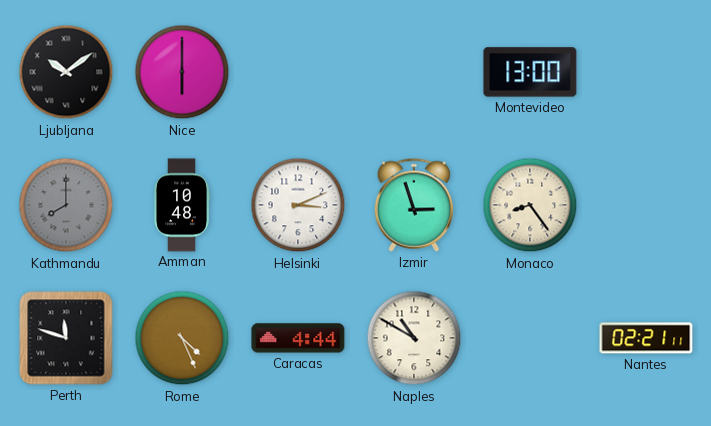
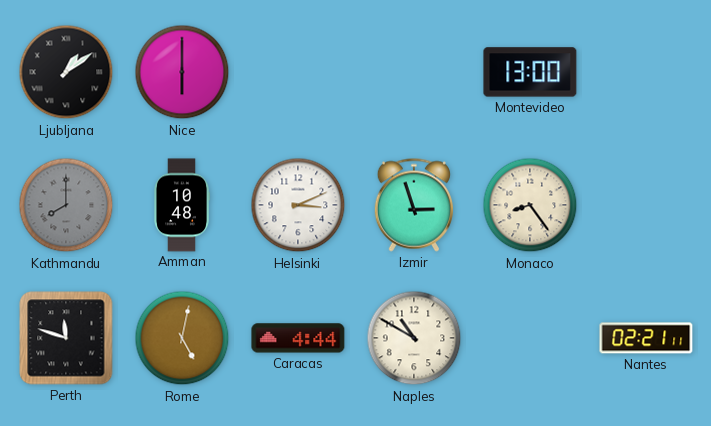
Ljubljana: 10:09 -> 1:09 (66, 72)
Rome: 4:26 -> 5:02 (182, 338)
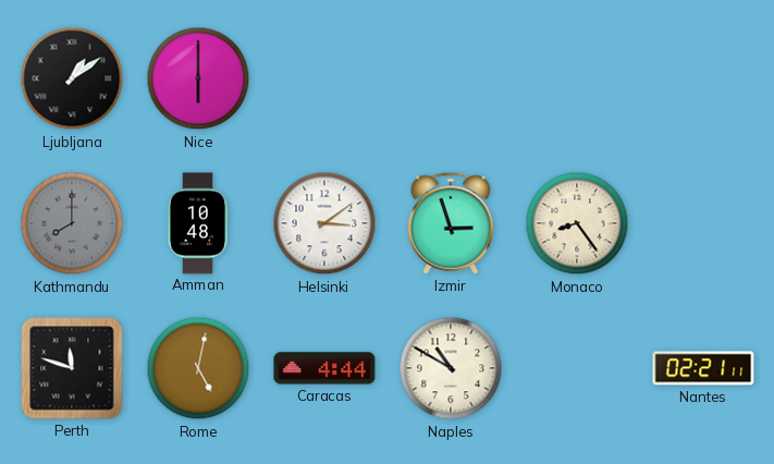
Montevideo: 13:00 -> none (530, 72)
Helsinki: 3:11 -> 3:09 (324, 223)
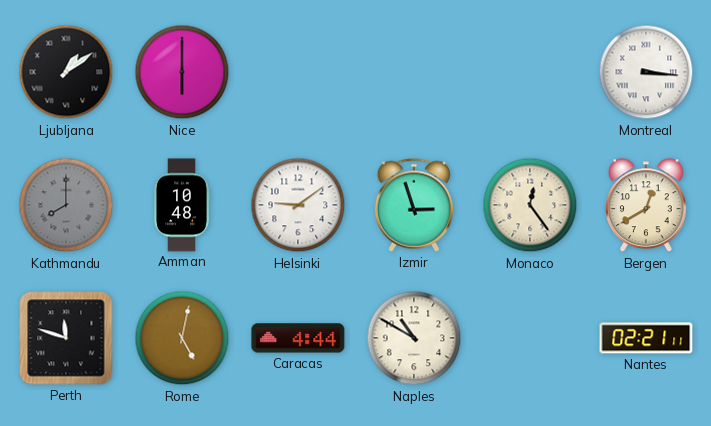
Montreal: none -> 3:16 (646, 72)
Helsinki: 3:09 -> 9:09 (298, 205)
Monaco: 8:24 -> 12:24 (530, 205)
Bergen: none -> 12:40 (647, 206)
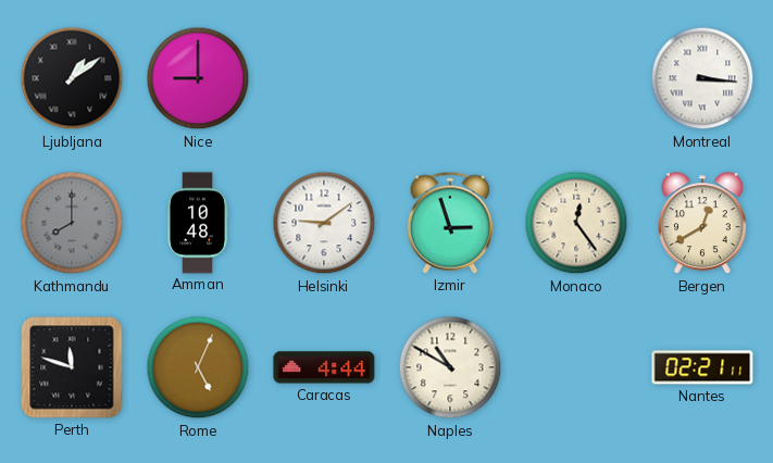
Nice: 6:00 -> 9:00 (198, 78)
Rome: 5:02 -> 5:04 (198, 367)
